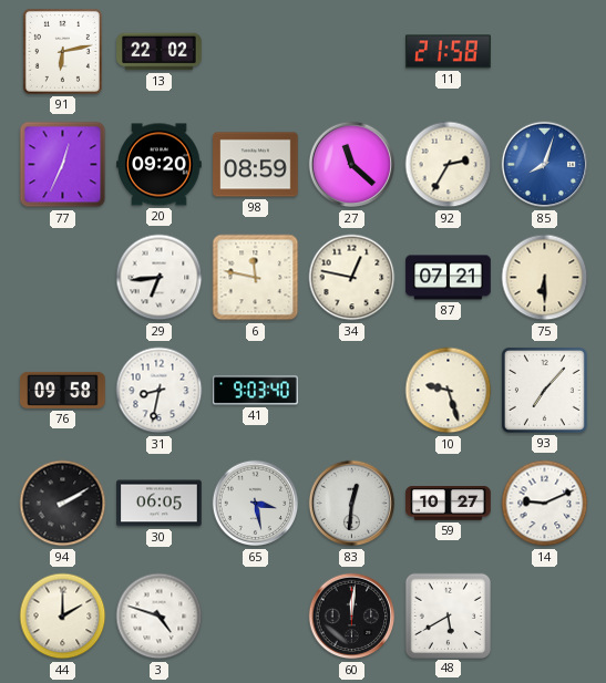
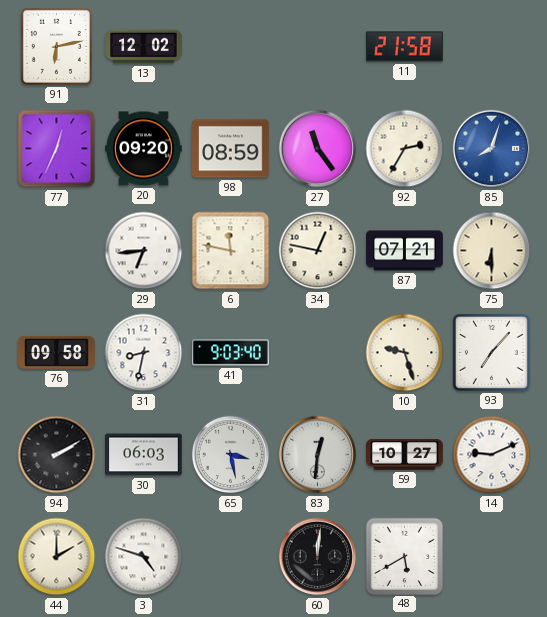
13: 22:02 -> 12:02 (144, 47)
27: 11:22 -> 11:24 (318, 149)
30: 06:05 -> 06:03 (144, 455)
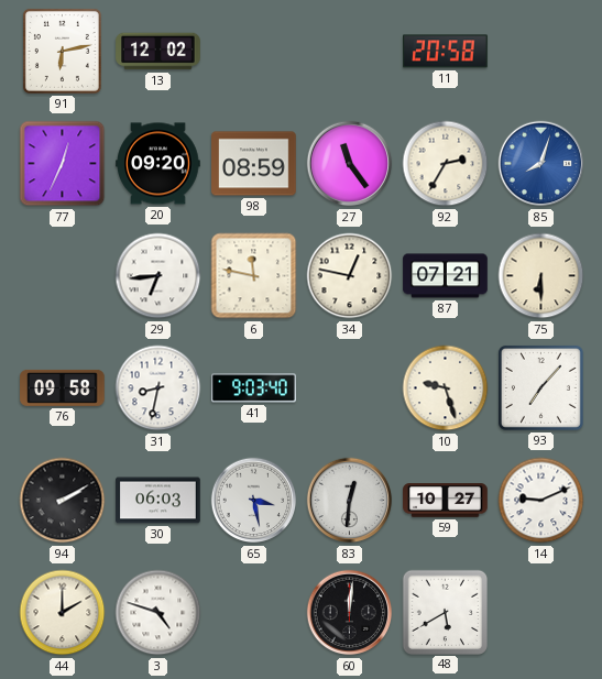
11: 21:58 -> 20:58 (446, 52)
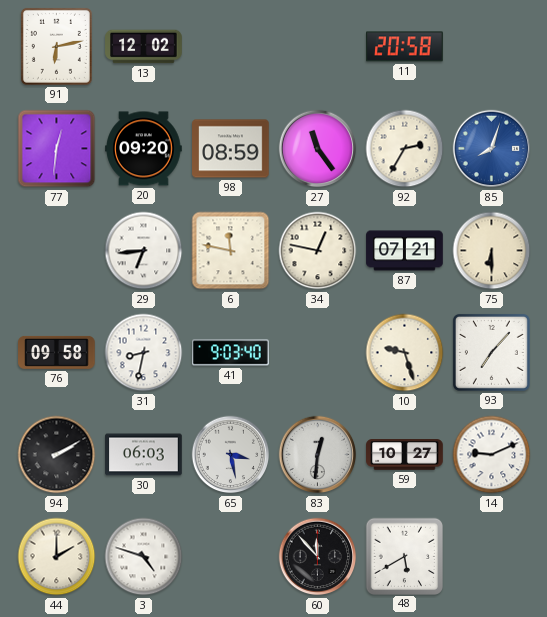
77: 12:34 -> 12:31 (57, 149)
60: 12:01 -> 11:53 (318, 557)
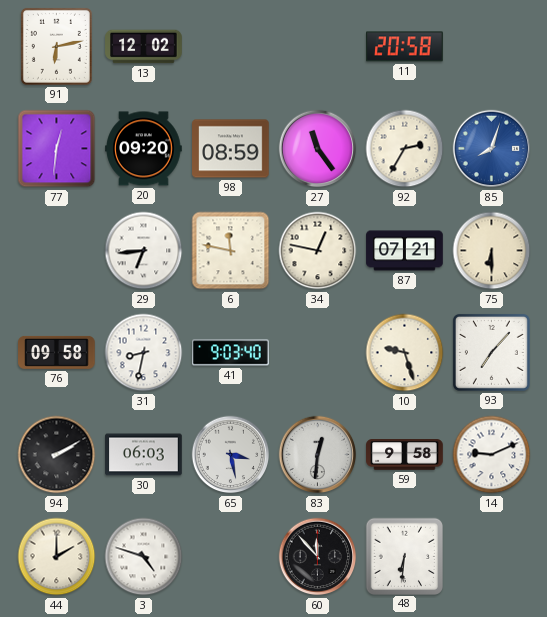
59: 10:27 -> 9:58 (405, 455)
48: 5:40 -> 6:31 (404, 556)
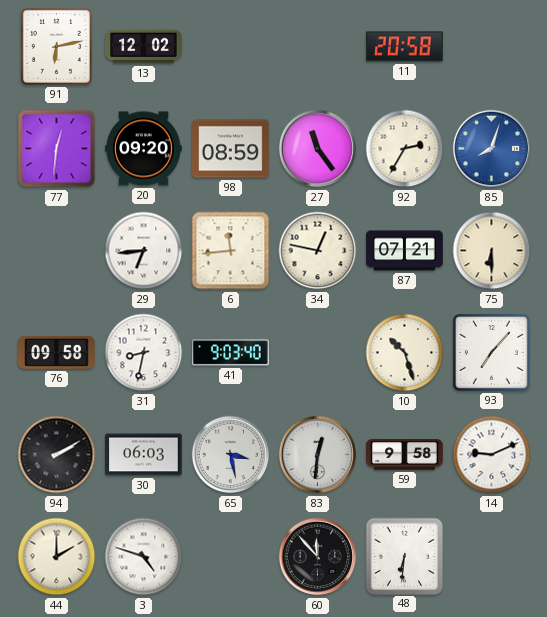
6: 11:47 -> 11:44 (231, 251)
10: 9:27 -> 10:27 (405, 353)
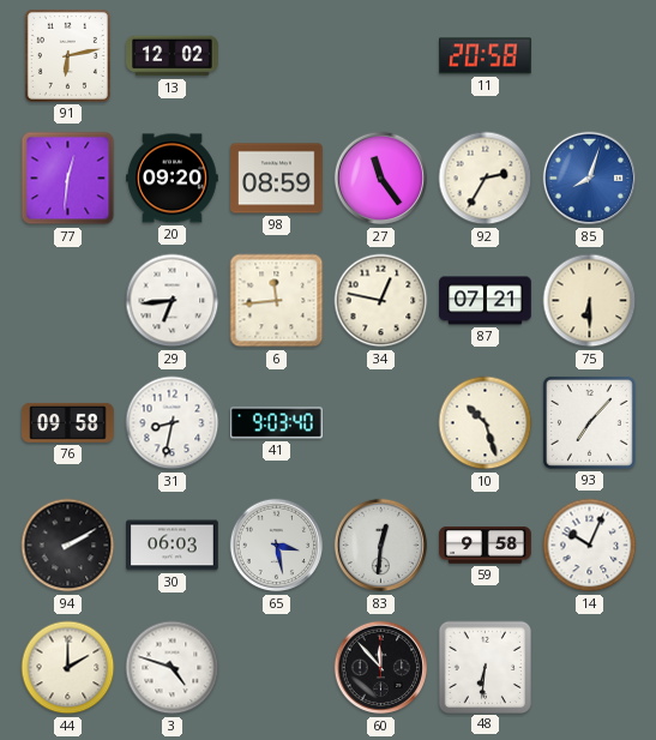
14: 9:11 -> 10:04 (590, 546)
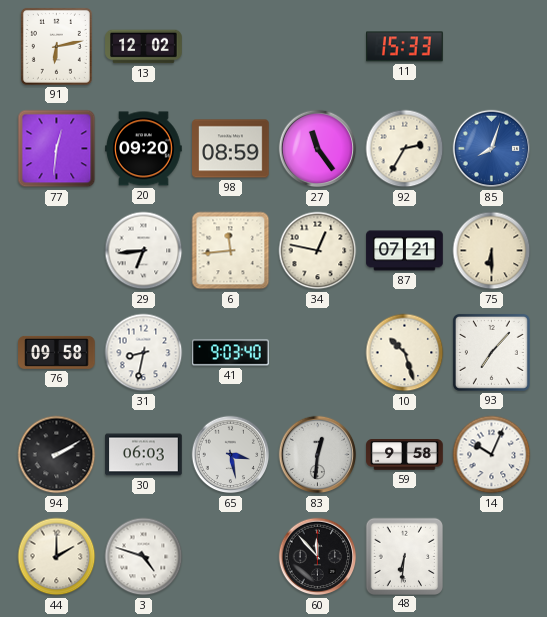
11: 20:58 -> 15:33 (405, 47)
